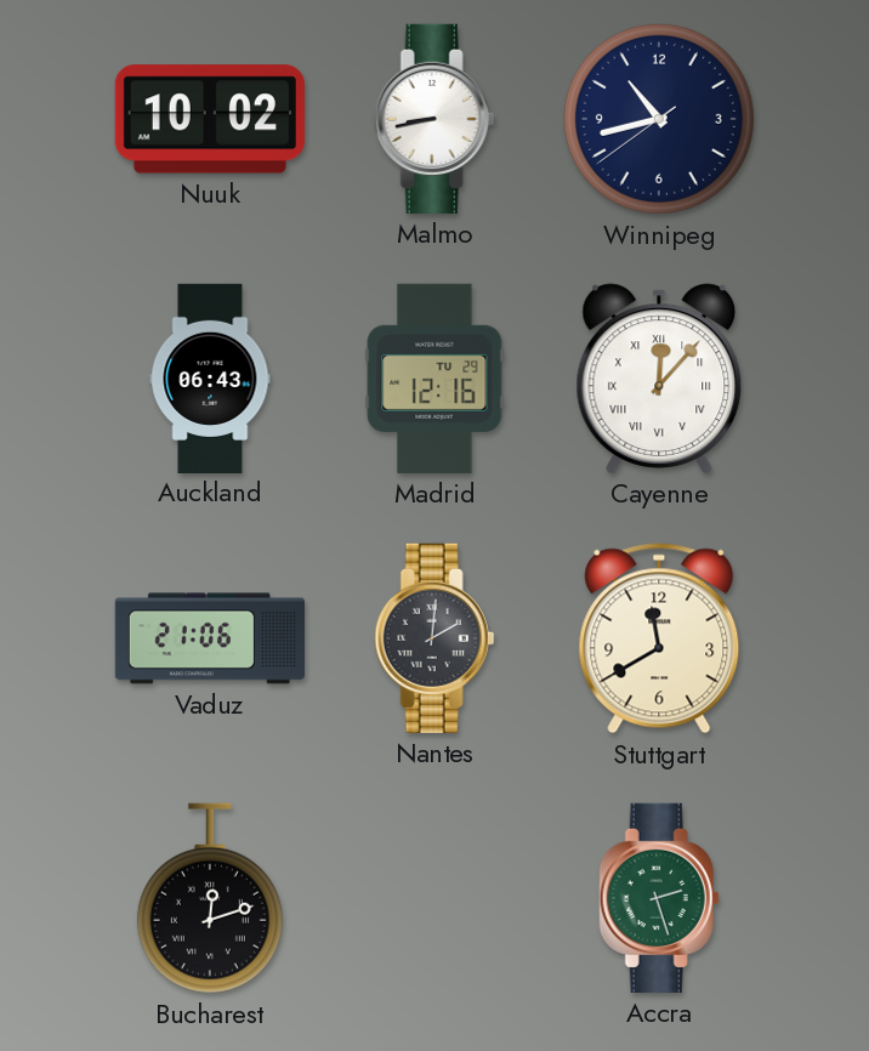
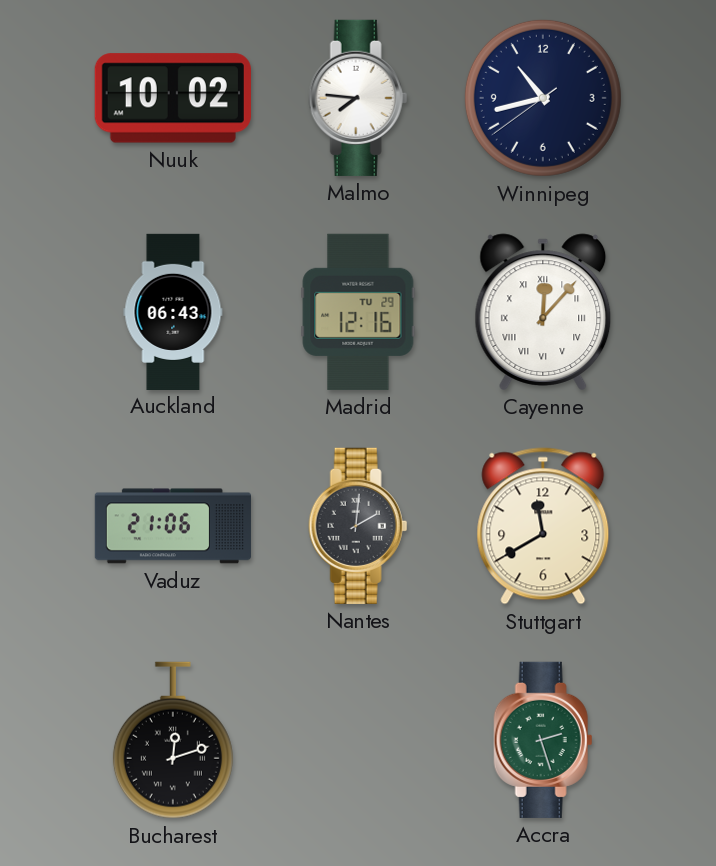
Malmo: 8:43 -> 7:46 (358, 98)
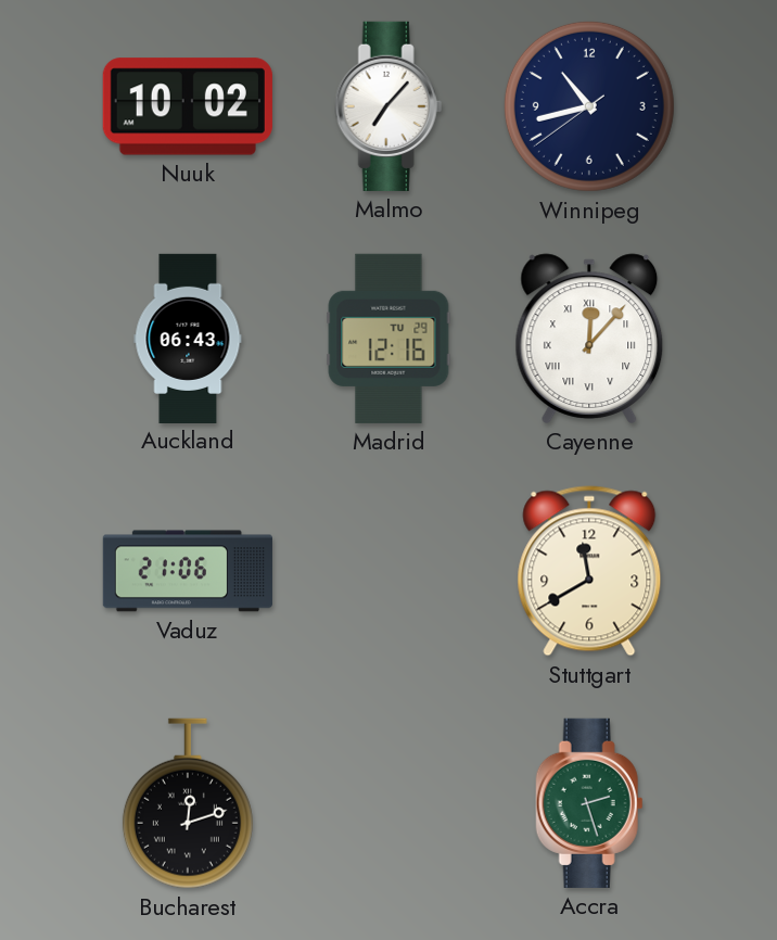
Malmo: 7:46 -> 7:07 (389, 106)
Nantes: 2:01 -> none (358, 526)
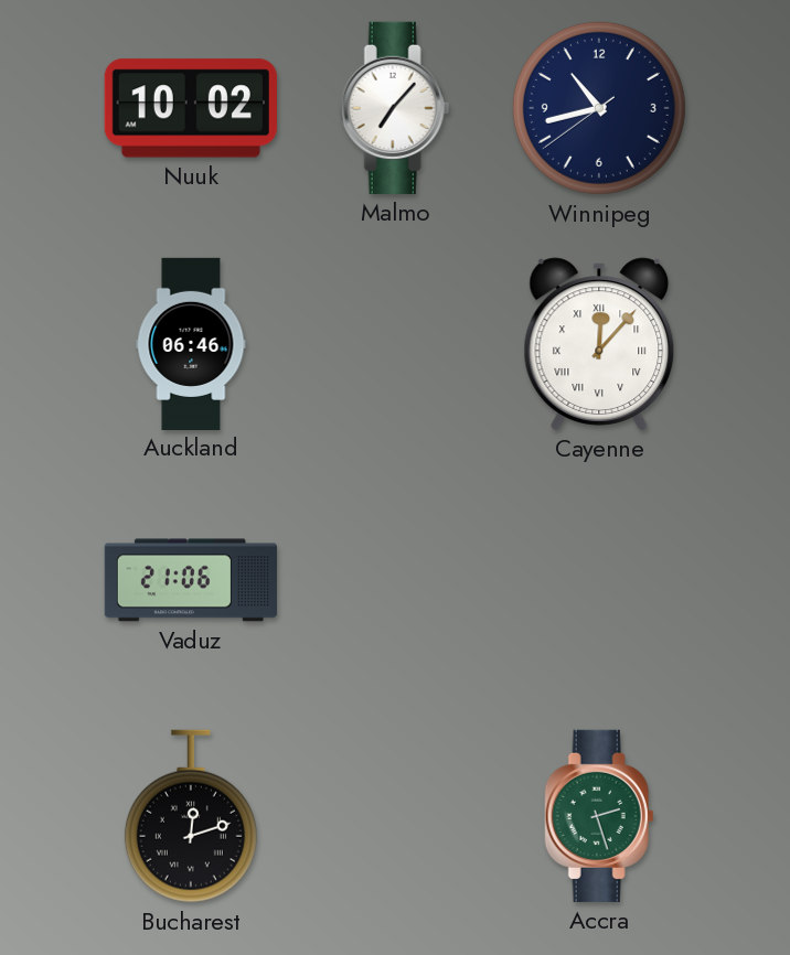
Auckland: 06:43 -> 06:46 (191, 343)
Madrid: 12:16 -> none (389, 339)
Stuttgart: 11:40 -> none (589, 571)
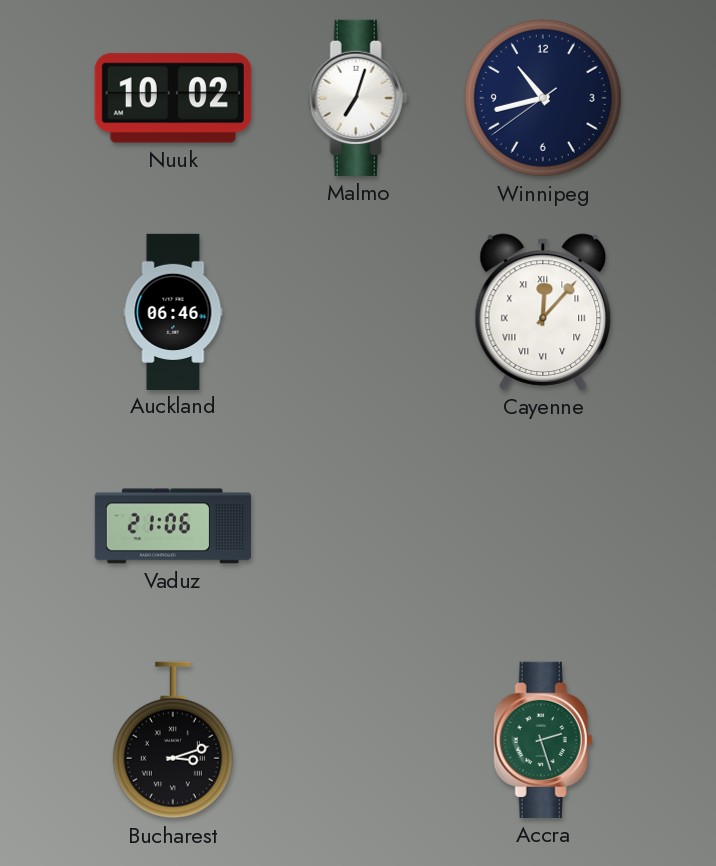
Malmo: 7:07 -> 7:03 (358, 98)
Bucharest: 12:12 -> 3:12 (173, 740)
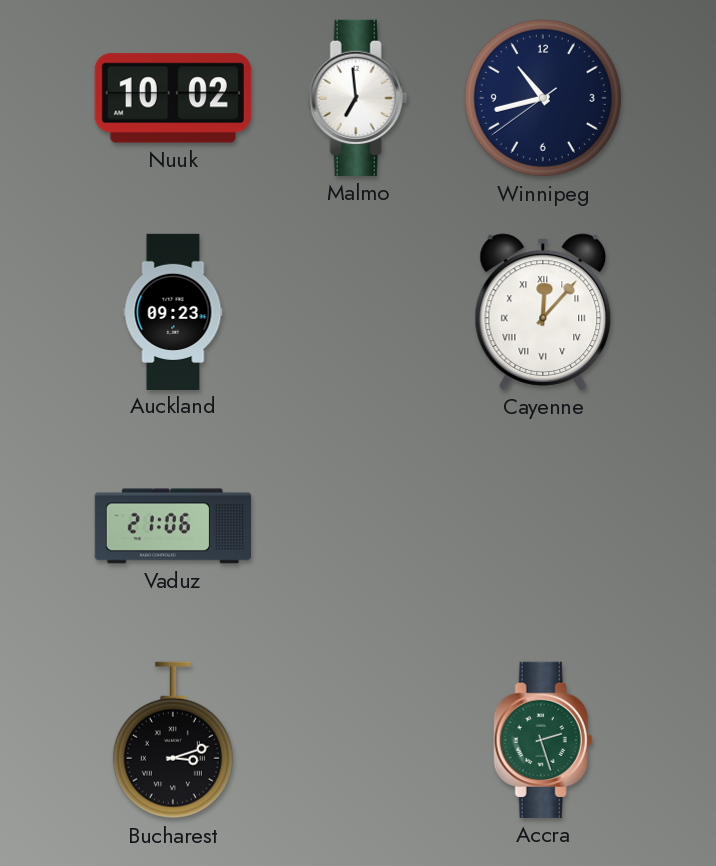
Malmo: 7:03 -> 6:59 (358, 98)
Auckland: 06:46 -> 09:23 (173, 311)
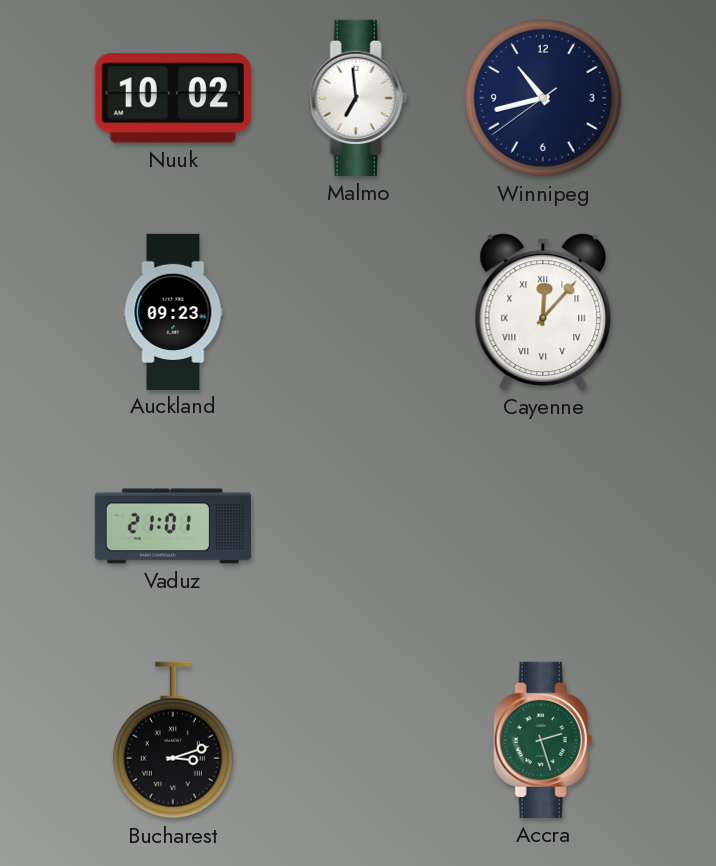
Vaduz: 21:06 -> 21:01 (173, 526)
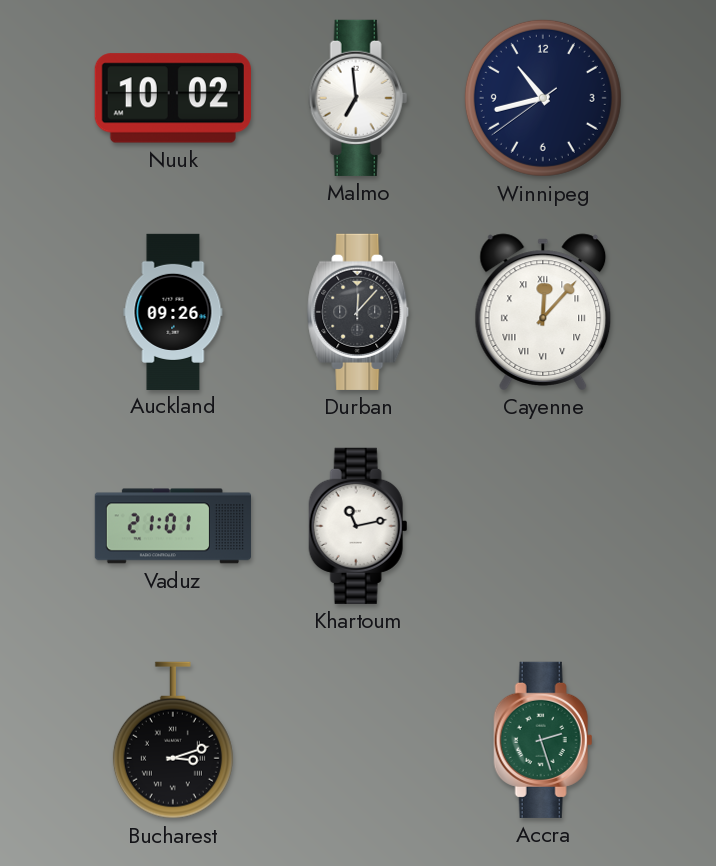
Auckland: 09:23 -> 09:26 (173, 311)
Durban: none -> 12:07 (359, 312)
Khartoum: none -> 11:13 (358, 526)
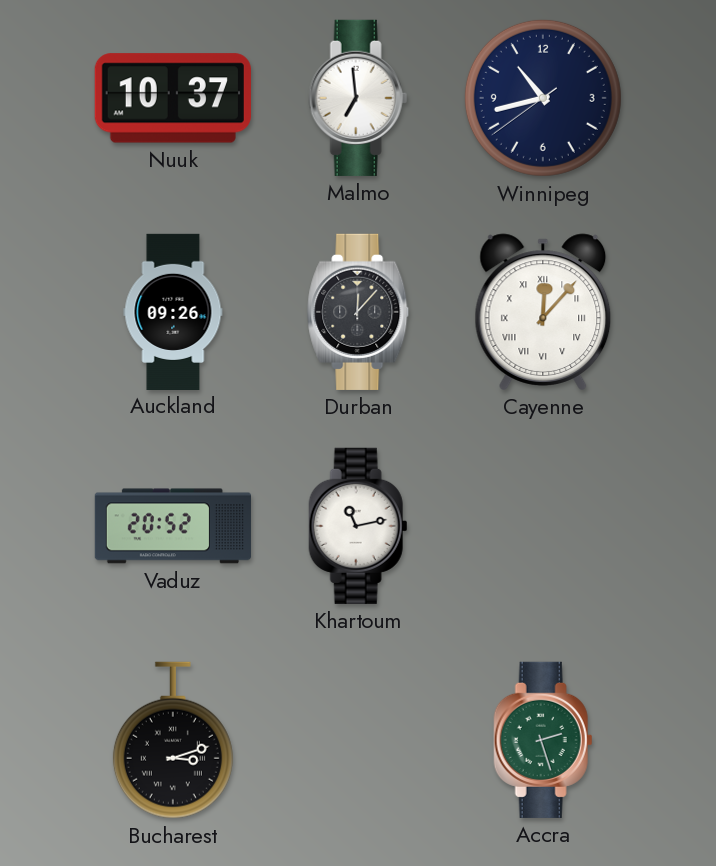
Nuuk: 10:02 -> 10:37 (173, 98)
Vaduz: 21:01 -> 20:52 (173, 526)
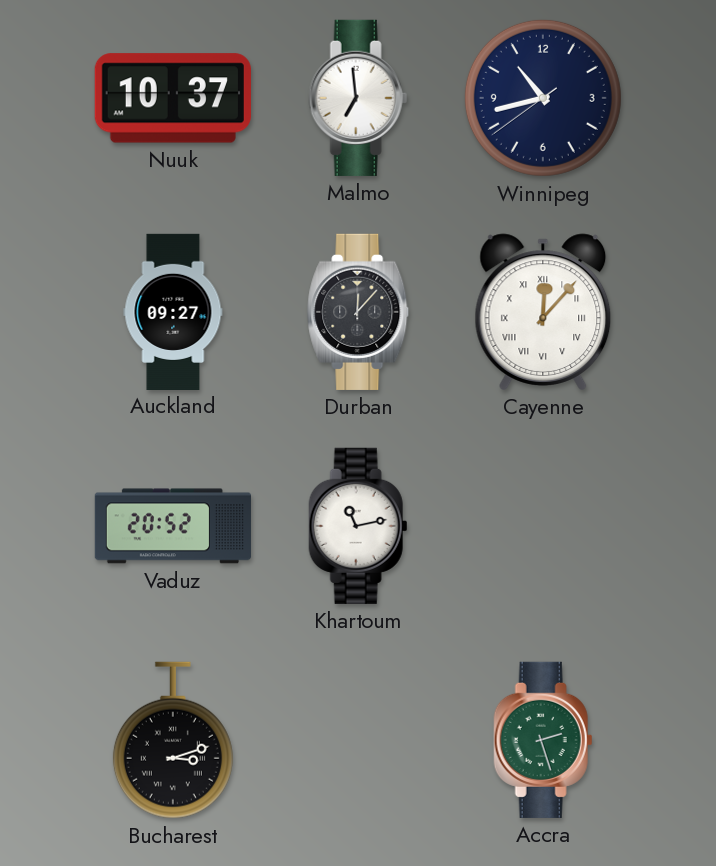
Auckland: 09:26 -> 09:27 (173, 311)
